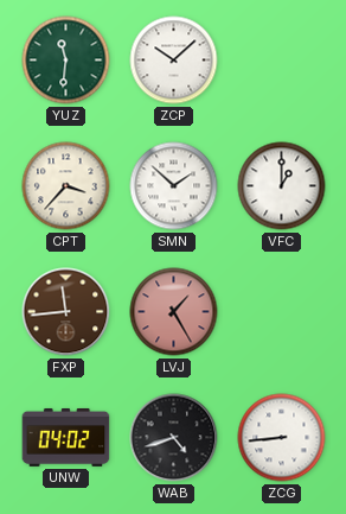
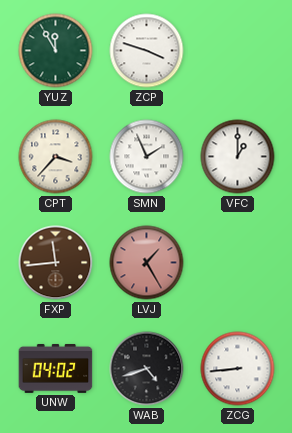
YUZ: 11:31 -> 11:55 (56, 51)
ZCP: 10:08 -> 3:48 (147, 51)
SMN: 1:52 -> 1:56 (147, 157)
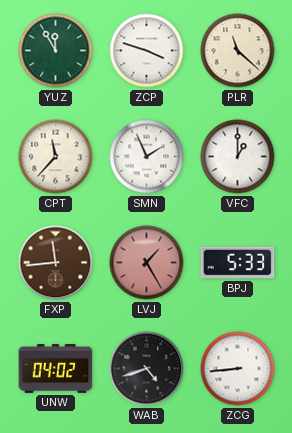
PLR: none -> 11:22 (238, 51)
CPT: 3:37 -> 11:37 (56, 157)
BPJ: none -> 5:33 (238, 263)
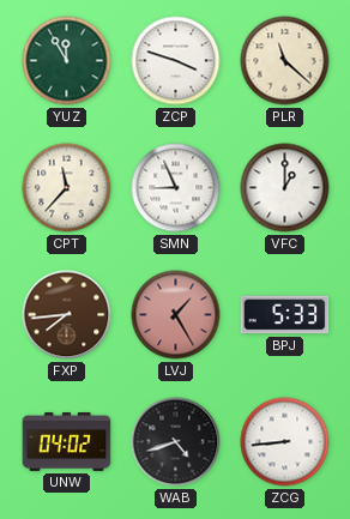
SMN: 1:56 -> 8:56 (176, 188)
FXP: 11:44 -> 7:44 (67, 315)
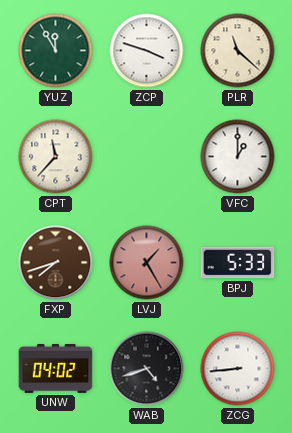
SMN: 8:56 -> none (176, 188)
FXP: 7:44 -> 7:42 (56, 263)
